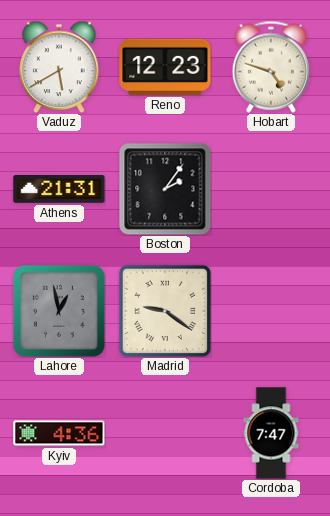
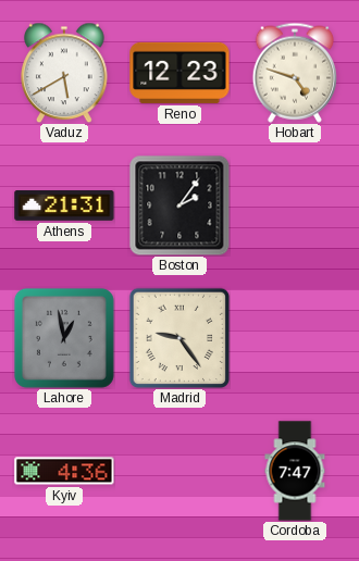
Madrid: 9:21 -> 9:24 (179, 338)
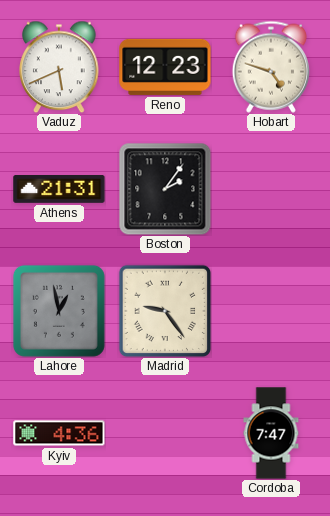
Vaduz: 5:40 -> 5:41 (59, 67)
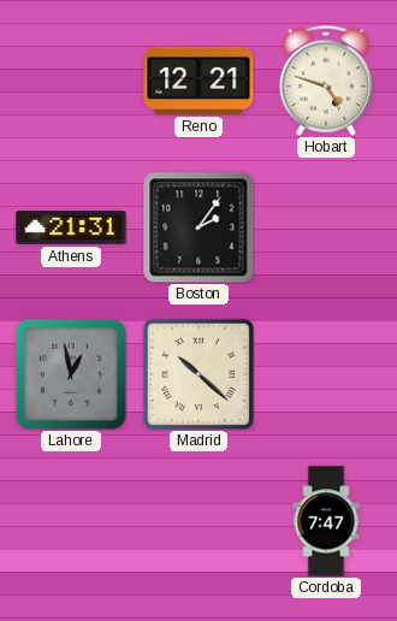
Vaduz: 5:41 -> none (59, 67)
Reno: 12:23 -> 12:21 (198, 81)
Madrid: 9:24 -> 10:22 (198, 374)
Kyiv: 4:36 -> none (59, 433)
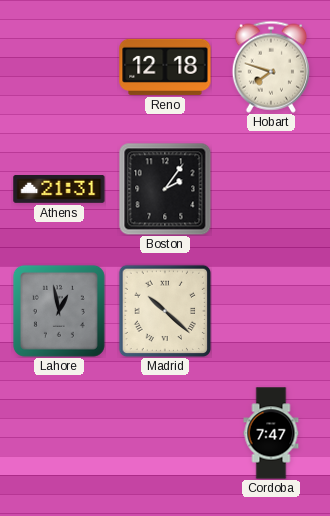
Reno: 12:21 -> 12:18 (165, 67)
Hobart: 4:48 -> 7:48 (271, 67)
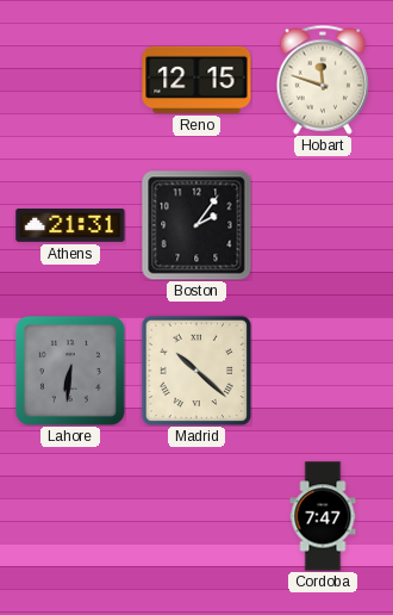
Reno: 12:18 -> 12:15 (196, 80)
Hobart: 7:48 -> 11:48 (323, 80)
Lahore: 12:58 -> 6:31 (70, 371)
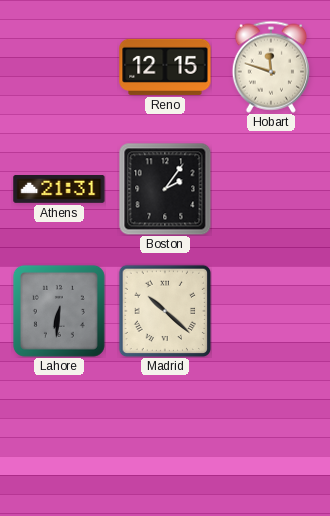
Cordoba: 7:47 -> none (323, 516)
